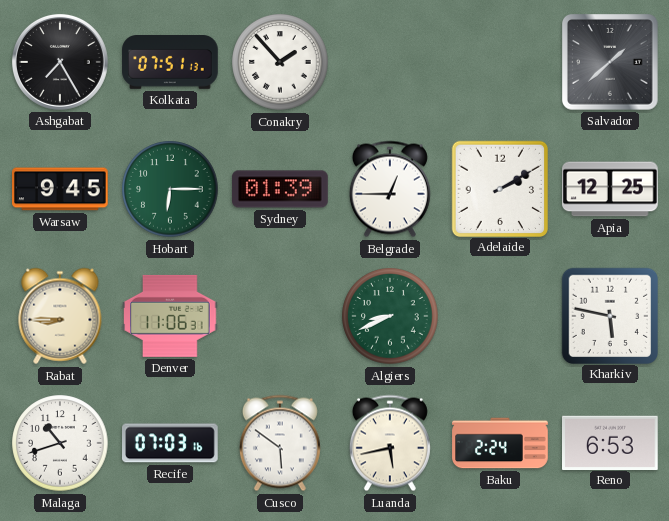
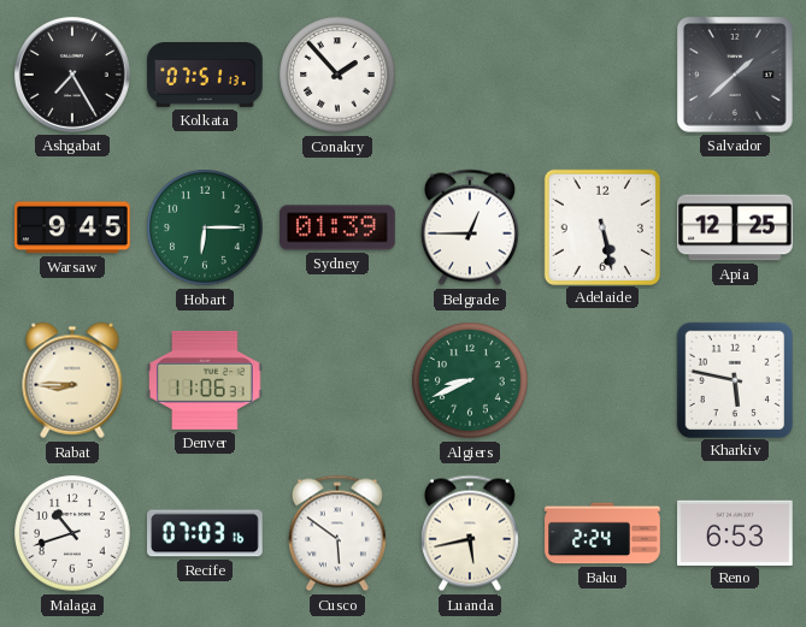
Adelaide: 2:10 -> 5:28 (601, 226)
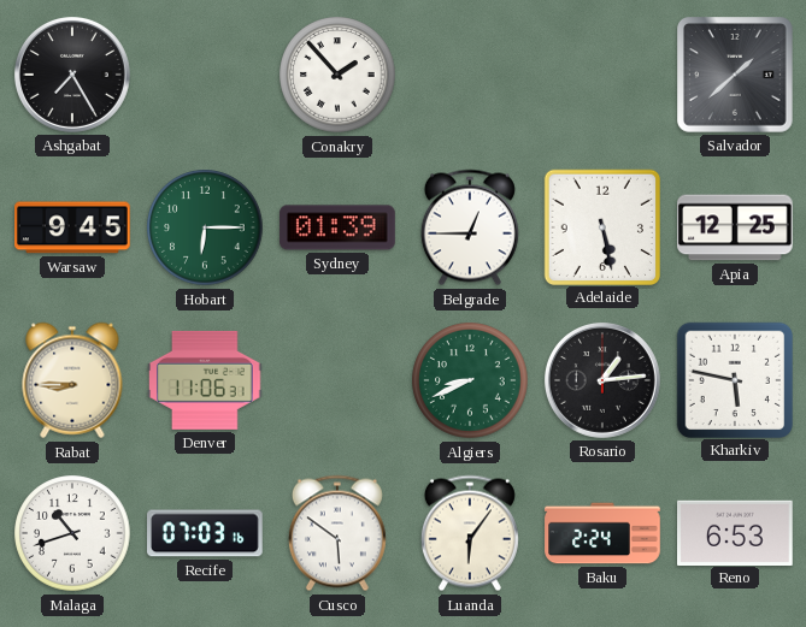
Kolkata: 07:51 -> none (205, 76)
Rosario: none -> 1:14 (602, 380)
Luanda: 5:43 -> 6:06 (470, 533)
